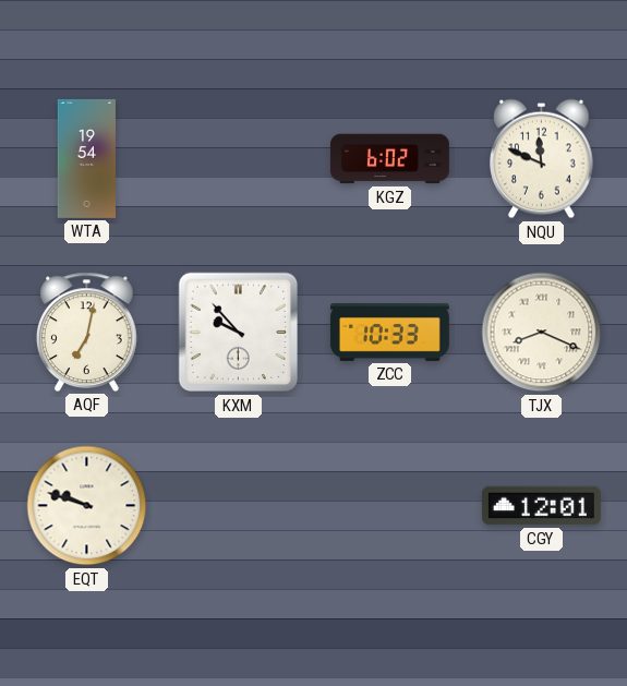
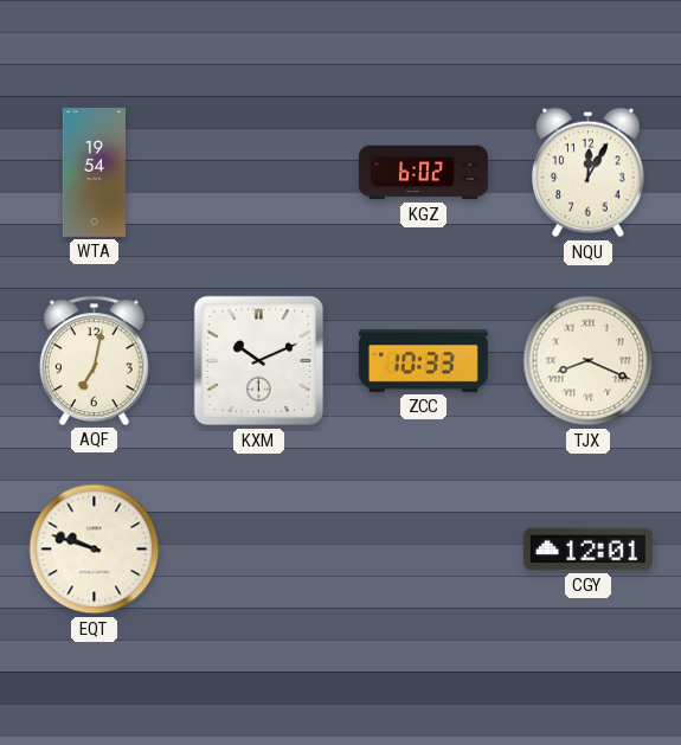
NQU: 11:49 -> 12:05 (589, 173)
KXM: 9:53 -> 10:11 (259, 361)
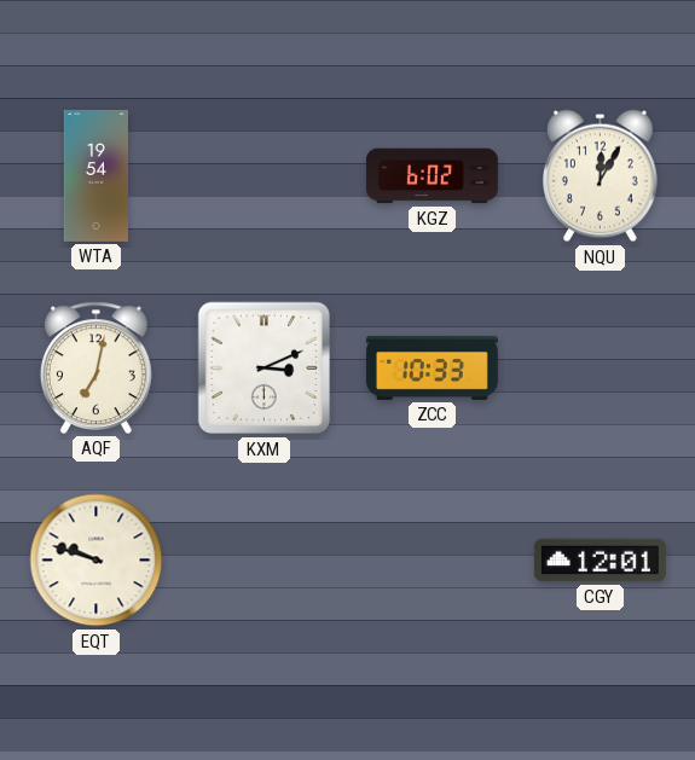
KXM: 10:11 -> 3:11 (265, 369)
TJX: 8:19 -> none (589, 361)
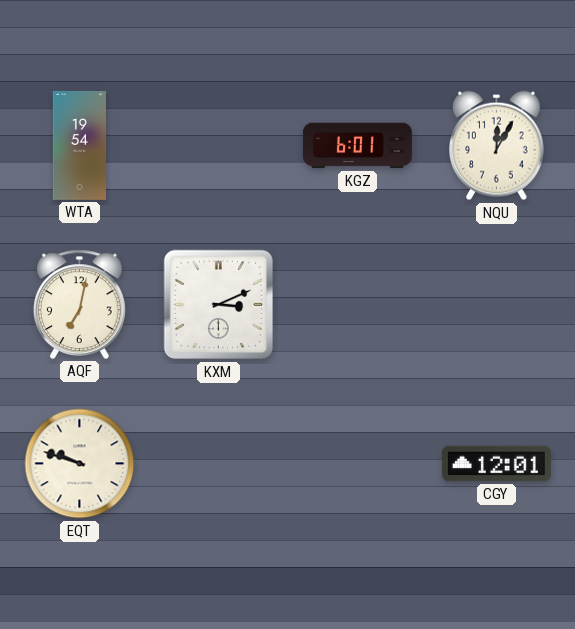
KGZ: 6:02 -> 6:01 (357, 146)
ZCC: 10:33 -> none (432, 367)
